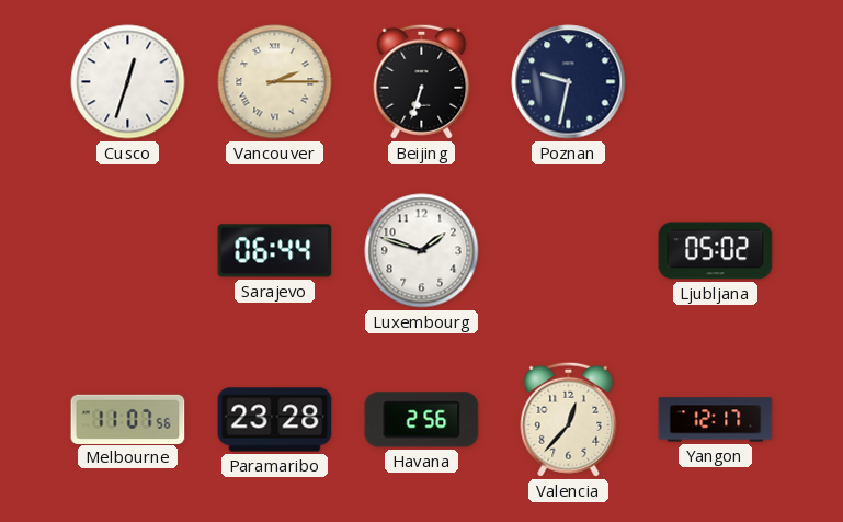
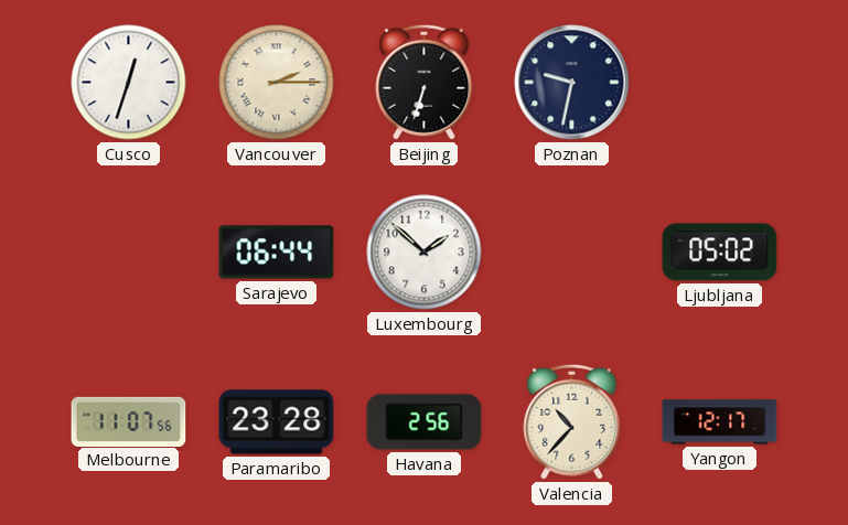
Luxembourg: 1:48 -> 1:52 (425, 253)
Valencia: 12:37 -> 10:37 (572, 421)
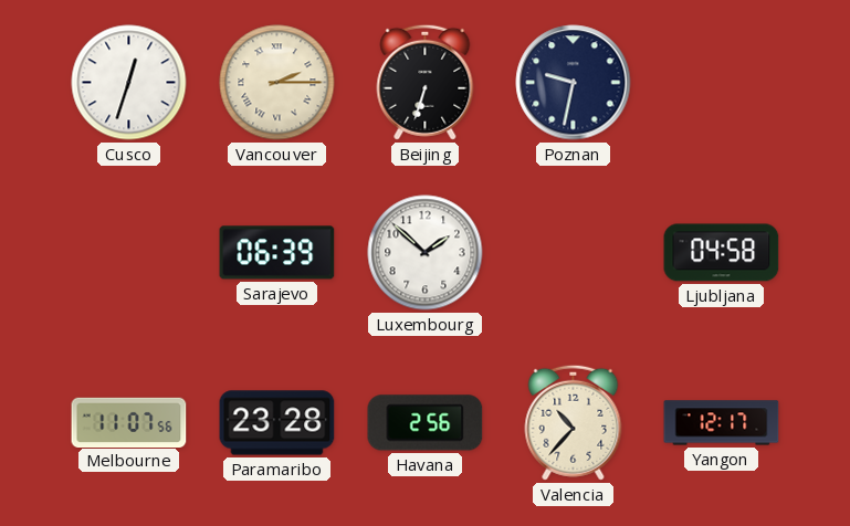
Sarajevo: 06:44 -> 06:39 (277, 253)
Ljubljana: 05:02 -> 04:58 (722, 253)
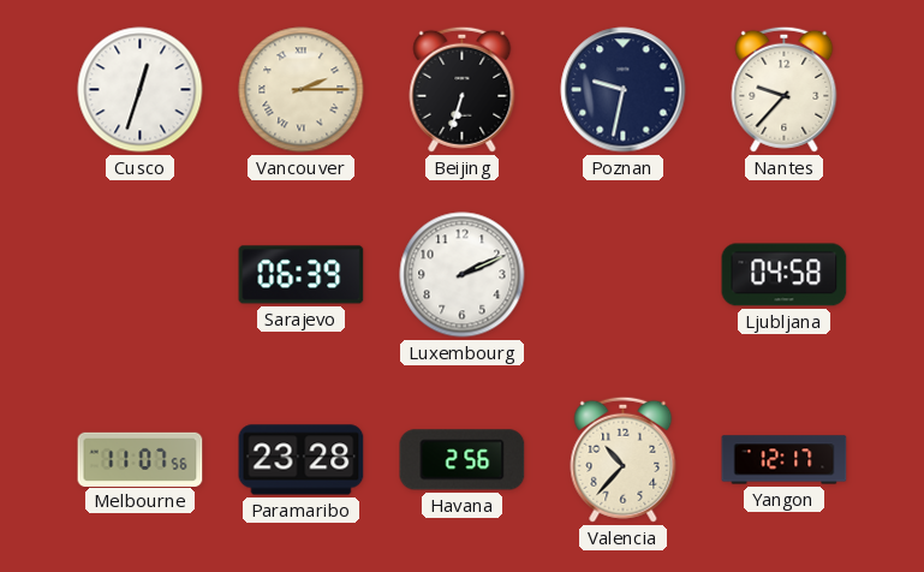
Nantes: none -> 9:37 (785, 89)
Luxembourg: 1:52 -> 2:11 (463, 275)
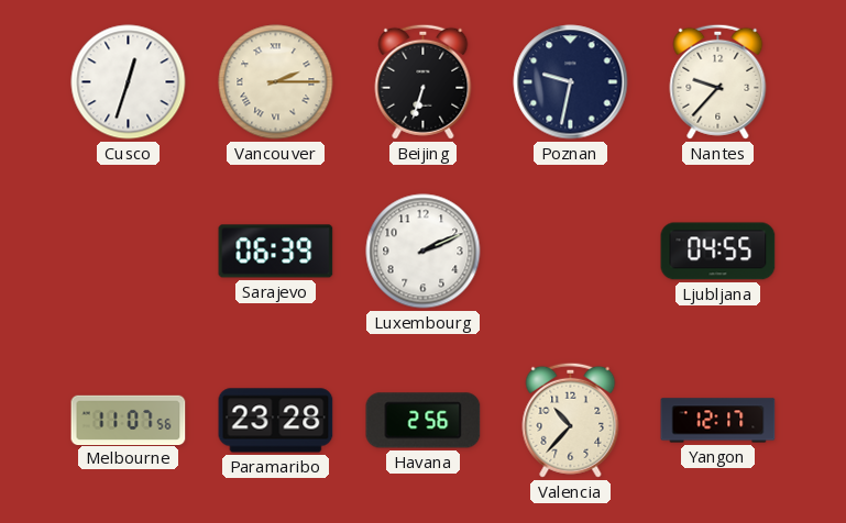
Ljubljana: 04:58 -> 04:55 (718, 252)
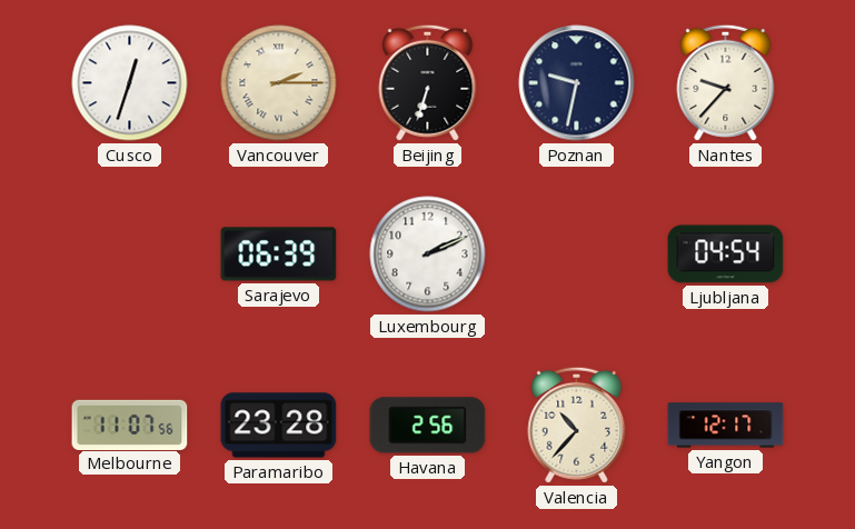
Ljubljana: 04:55 -> 04:54 (726, 254)
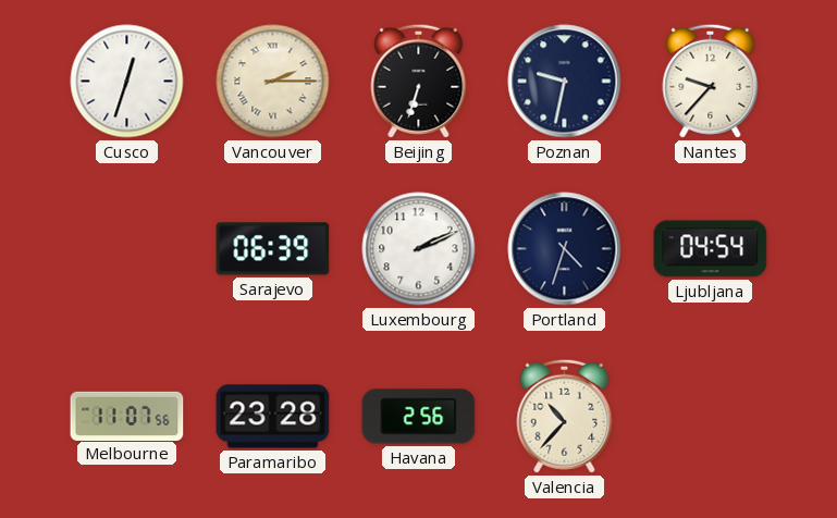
Portland: none -> 4:33 (565, 249)
Yangon: 12:17 -> none (726, 426)
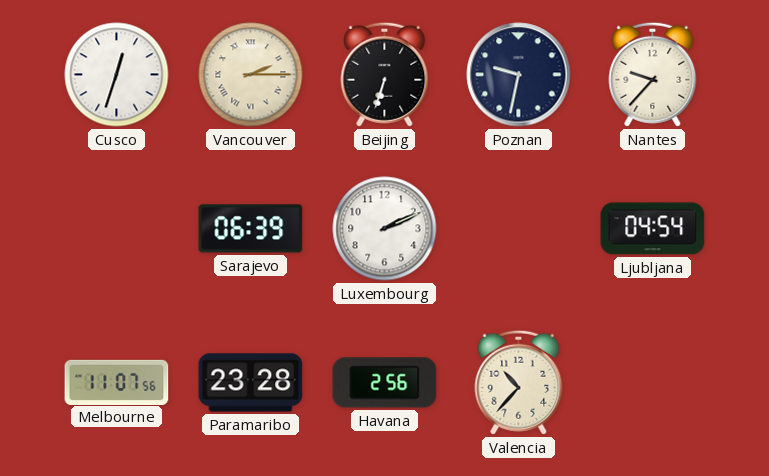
Portland: 4:33 -> none (565, 249)
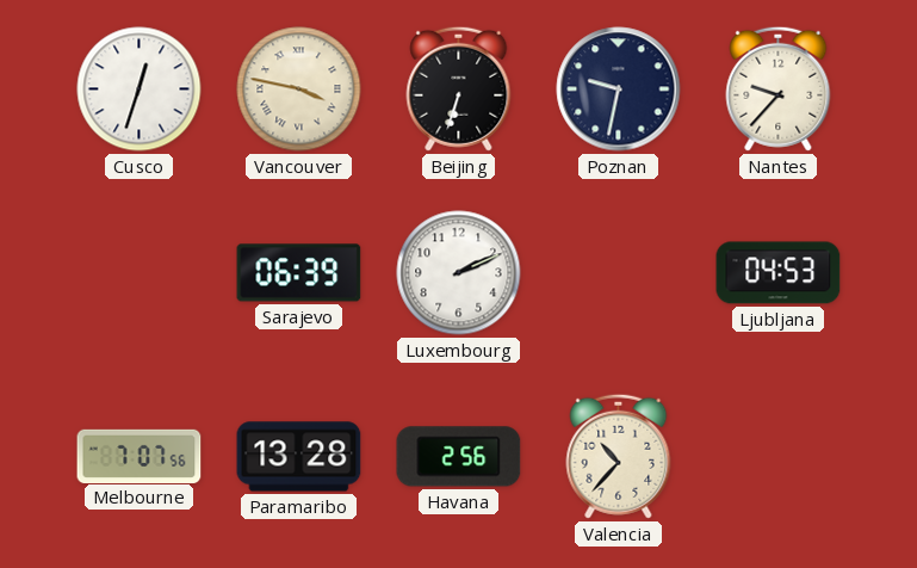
Vancouver: 2:15 -> 3:47 (299, 89)
Ljubljana: 04:54 -> 04:53 (779, 273)
Melbourne: 11:07 -> 7:07 (140, 456)
Paramaribo: 23:28 -> 13:28 (299, 457)
